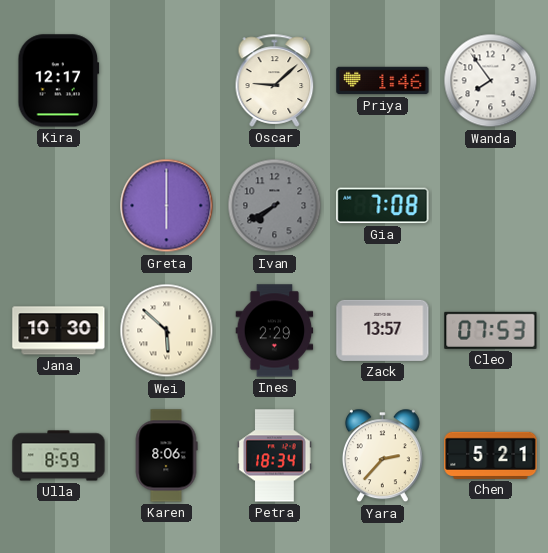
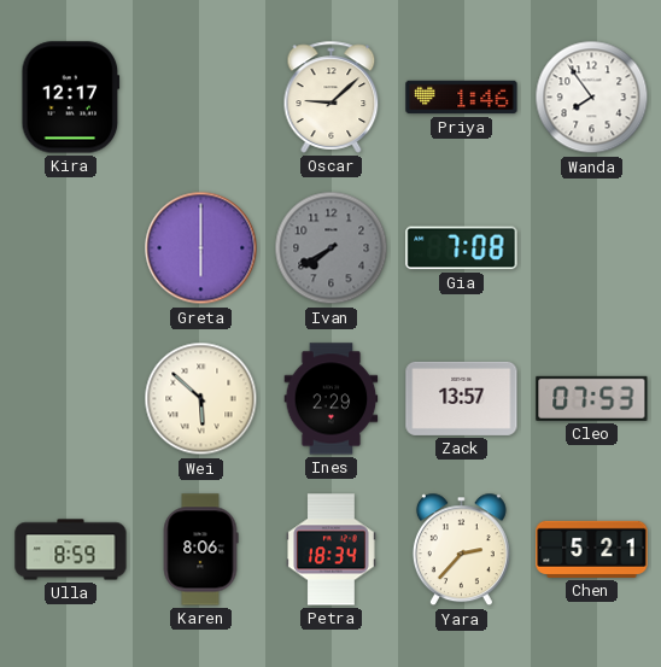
Jana: 10:30 -> none (59, 331)
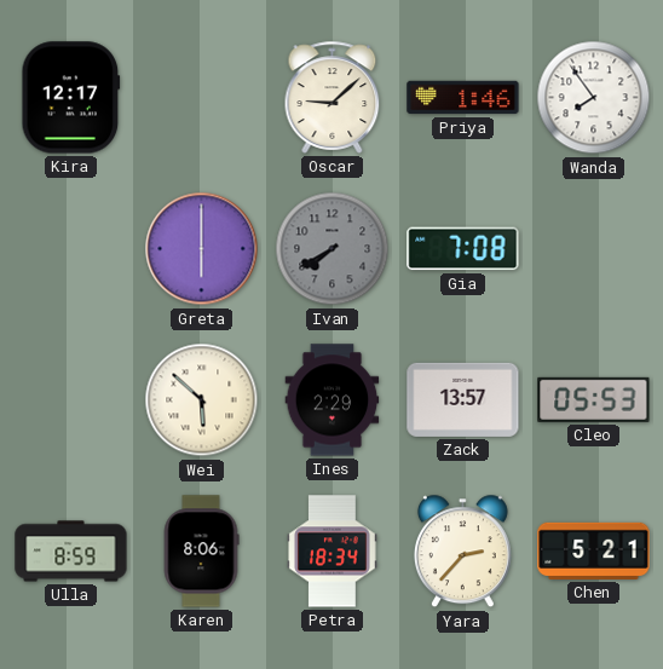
Cleo: 07:53 -> 05:53 (594, 399)
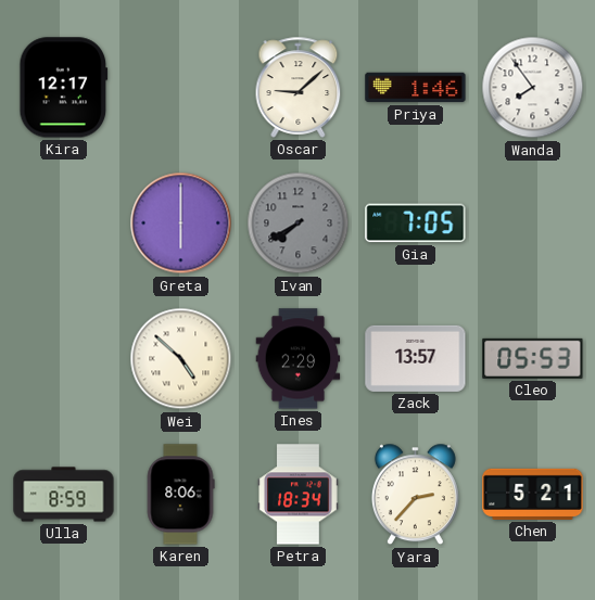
Gia: 7:08 -> 7:05 (416, 224)
Wei: 5:52 -> 4:52 (181, 359)
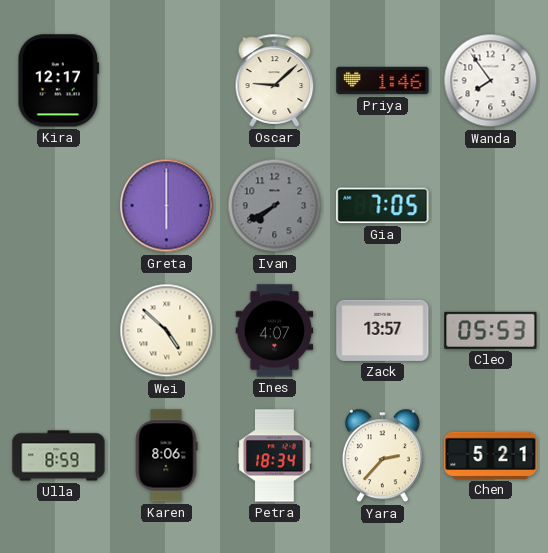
Ines: 2:29 -> 4:07 (275, 331)
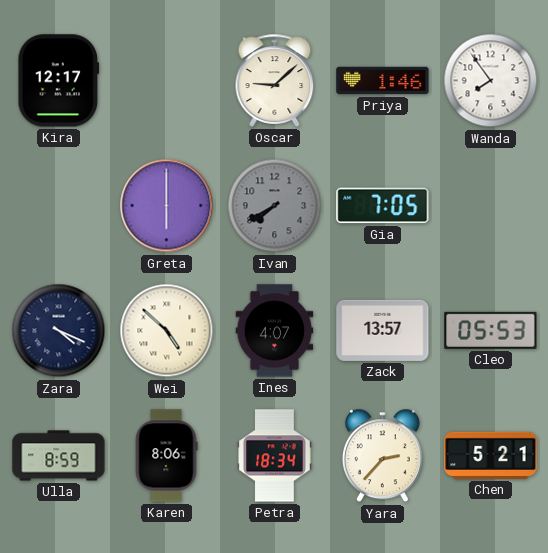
Zara: none -> 4:19 (59, 331)
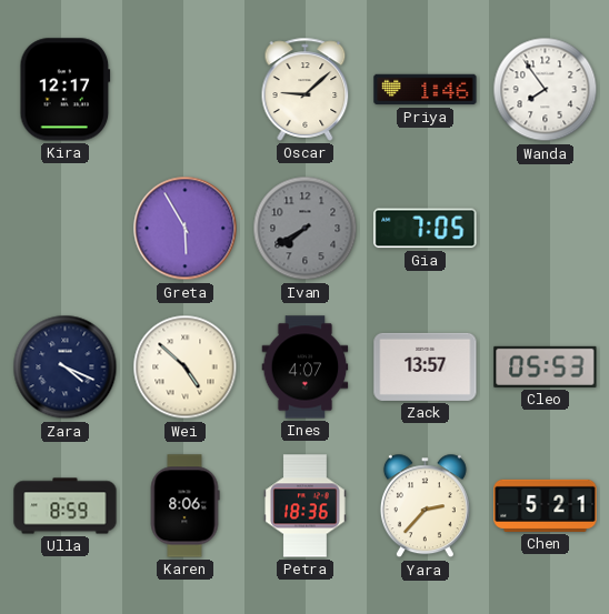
Greta: 6:00 -> 5:55 (186, 229)
Petra: 18:34 -> 18:36 (306, 506)
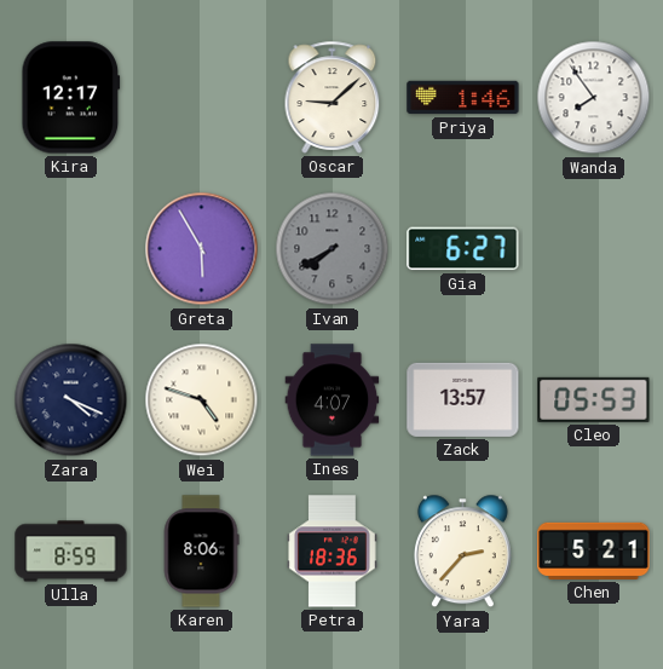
Gia: 7:05 -> 6:27 (463, 249)
Wei: 4:52 -> 4:48 (202, 400)
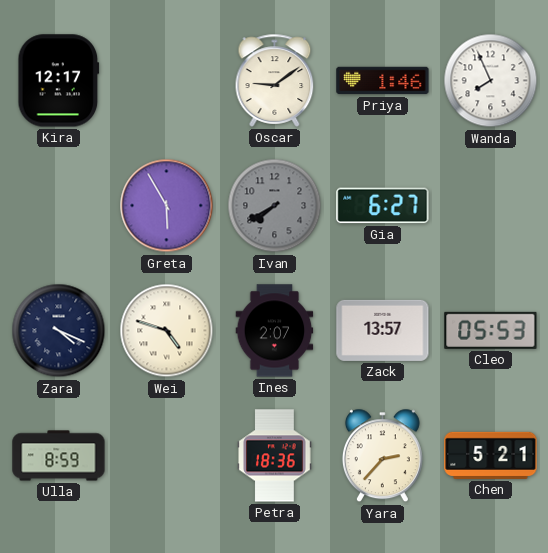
Oscar: 9:08 -> 9:09 (275, 80)
Wanda: 7:54 -> 7:56 (491, 81)
Ines: 4:07 -> 2:07 (275, 331)
Karen: 8:06 -> none (201, 552)
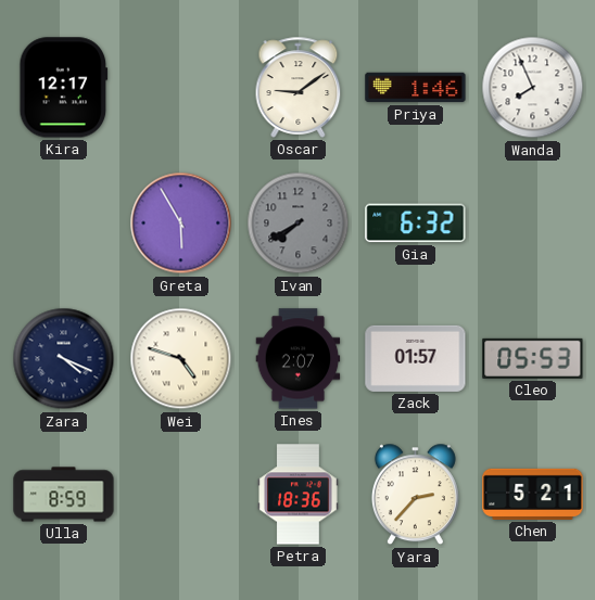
Gia: 6:27 -> 6:32 (416, 224)
Zack: 13:57 -> 01:57 (416, 358)
